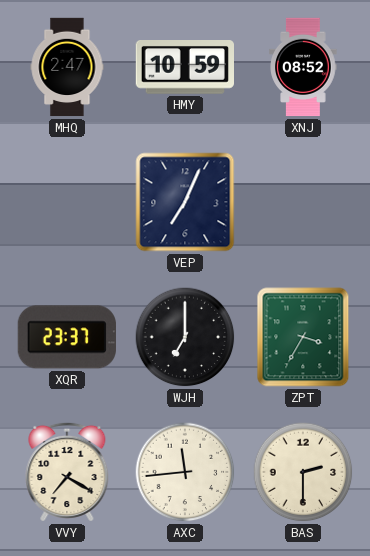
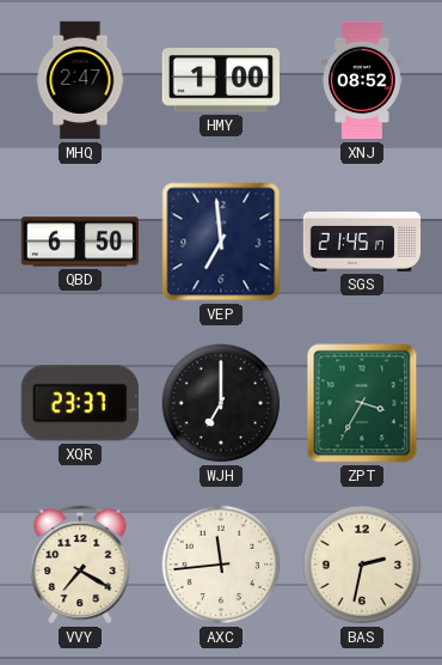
HMY: 10:59 -> 1:00 (220, 81)
QBD: none -> 6:50 (80, 242)
VEP: 7:04 -> 6:59 (221, 242)
SGS: none -> 21:45 (362, 242)
BAS: 2:30 -> 2:32 (362, 565)
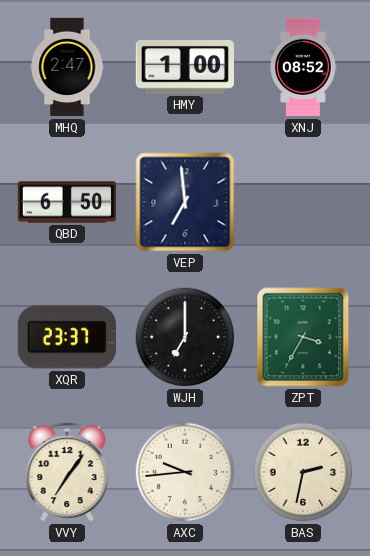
SGS: 21:45 -> none (362, 242)
VVY: 7:20 -> 7:06 (67, 472)
AXC: 11:44 -> 9:44 (185, 472)
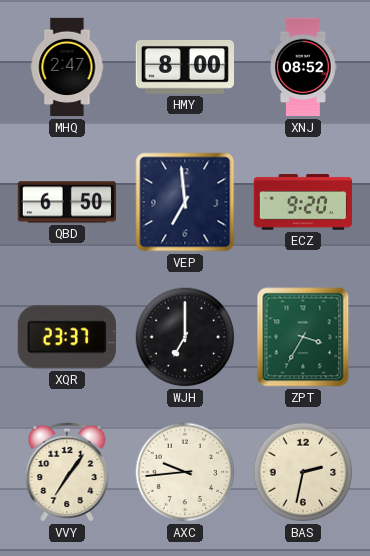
HMY: 1:00 -> 8:00 (184, 68)
ECZ: none -> 9:20 (302, 202)
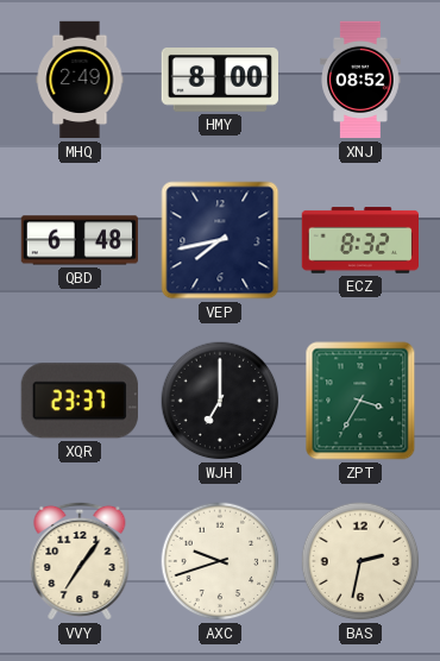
MHQ: 2:47 -> 2:49 (80, 80)
QBD: 6:50 -> 6:48 (80, 240)
VEP: 6:59 -> 7:43 (220, 240)
ECZ: 9:20 -> 8:32 (359, 240)
AXC: 9:44 -> 9:42 (220, 561)
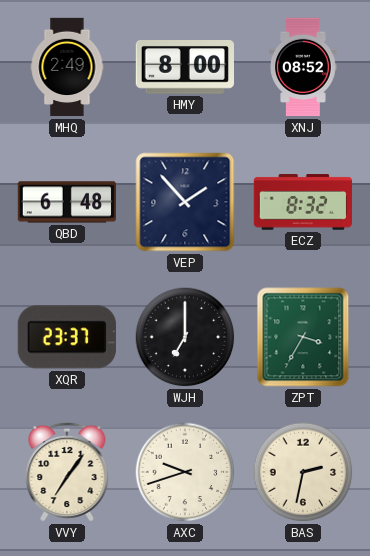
VEP: 7:43 -> 1:53 (185, 202)
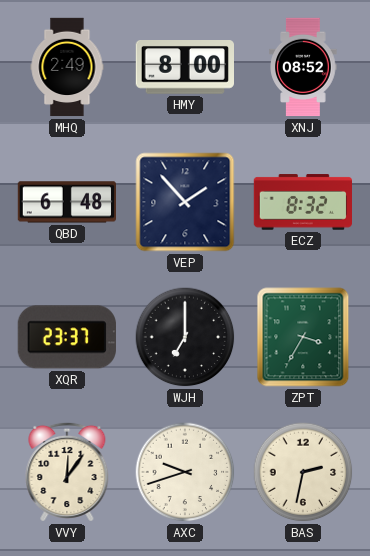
VVY: 7:06 -> 12:06 (67, 472)
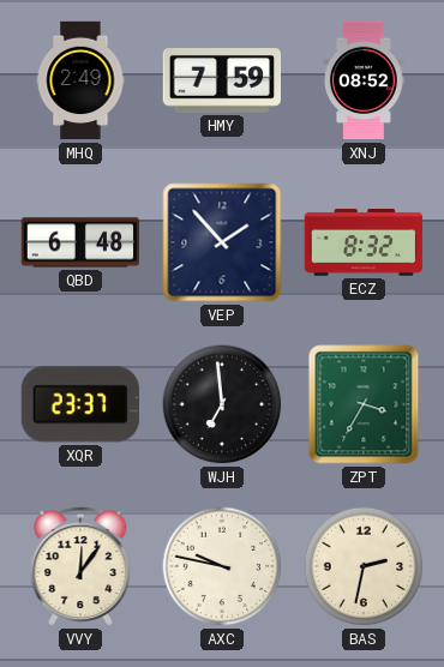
HMY: 8:00 -> 7:59 (221, 82)
WJH: 7:00 -> 6:59 (222, 404)
AXC: 9:42 -> 9:47 (222, 566)
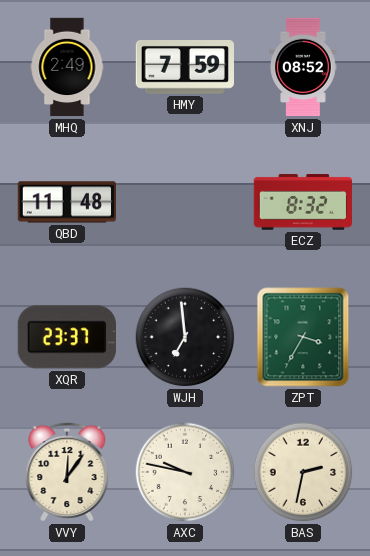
QBD: 6:48 -> 11:48 (67, 202)
VEP: 1:53 -> none (222, 242)
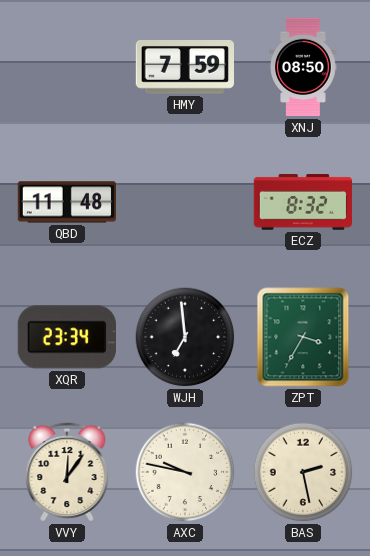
MHQ: 2:49 -> none (67, 67)
XNJ: 08:52 -> 08:50 (303, 67)
XQR: 23:37 -> 23:34 (67, 337)
BAS: 2:32 -> 2:28 (303, 472)
